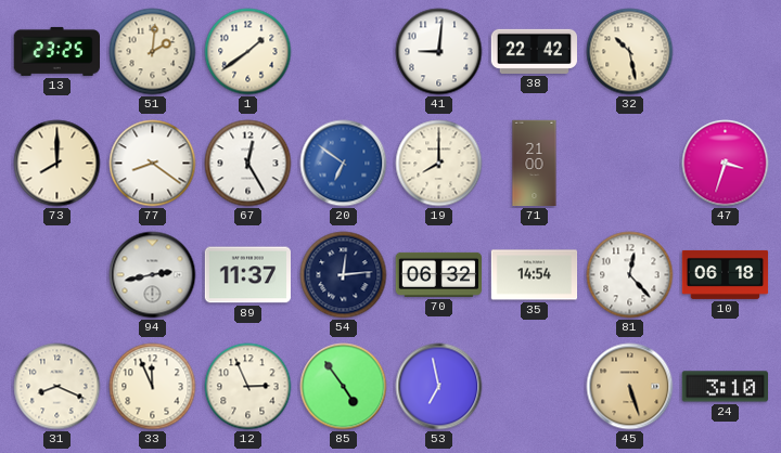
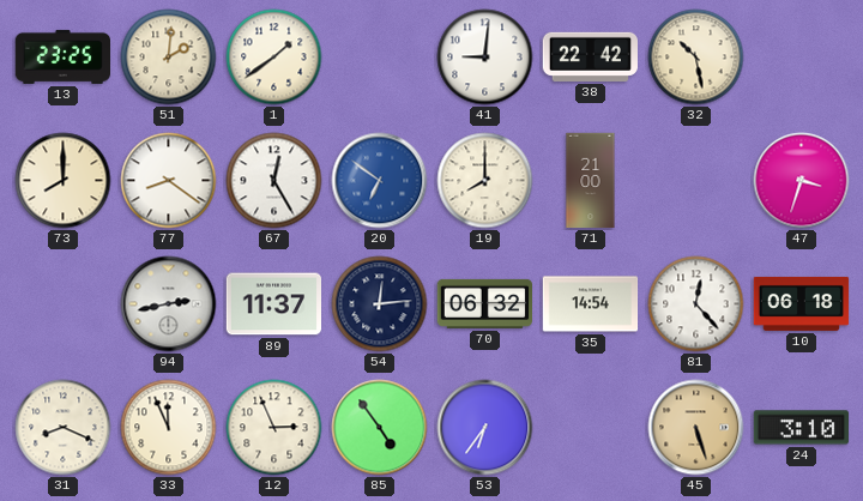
53: 6:58 -> 6:36 (485, 428)
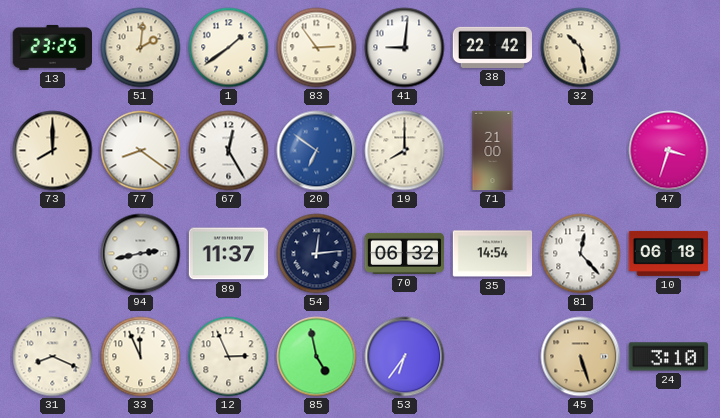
83: none -> 2:54 (317, 48)
85: 4:54 -> 4:58 (317, 357)
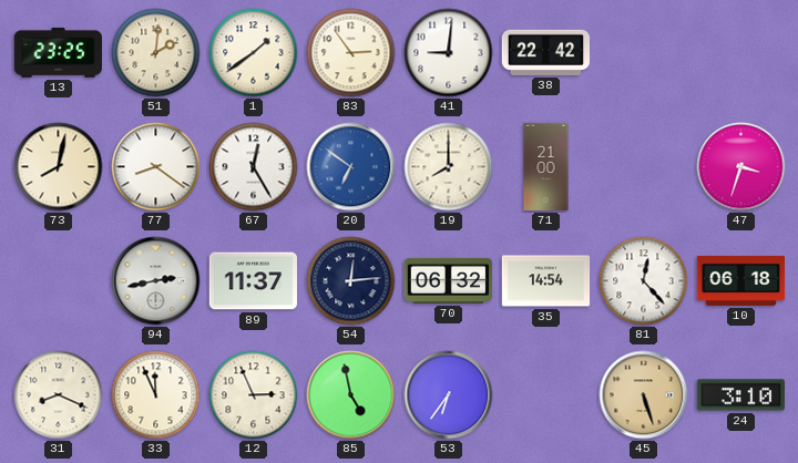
32: 10:28 -> none (581, 48)
73: 8:00 -> 8:02 (59, 167)
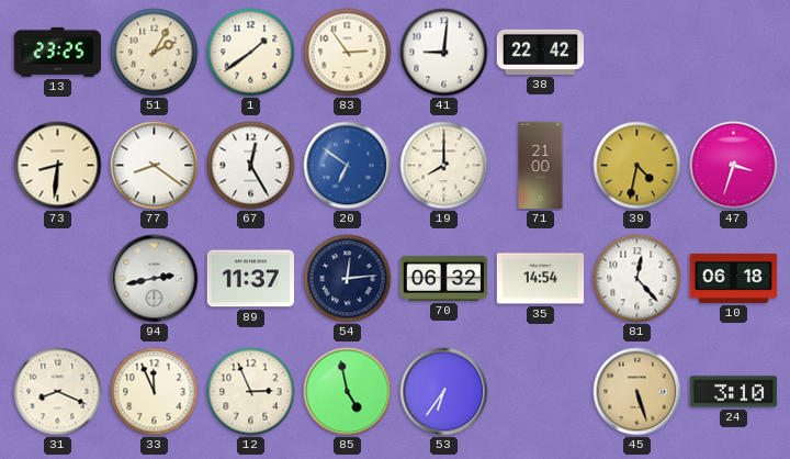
51: 2:01 -> 2:05 (155, 53)
73: 8:02 -> 8:31 (58, 166)
39: none -> 4:32 (637, 166)
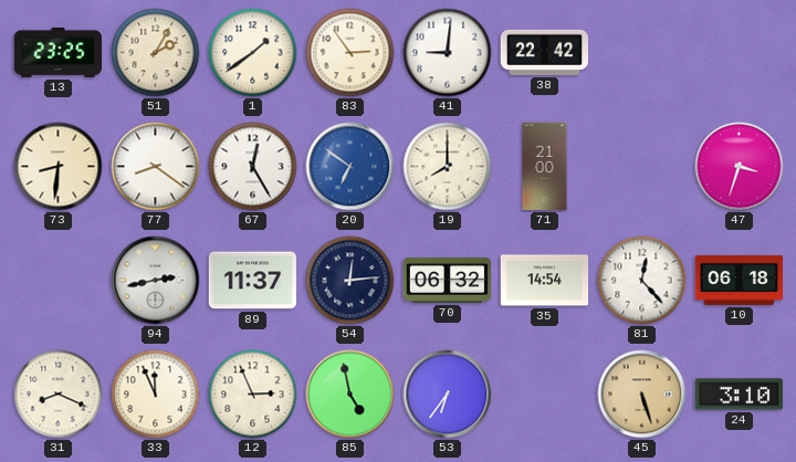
39: 4:32 -> none (637, 166)
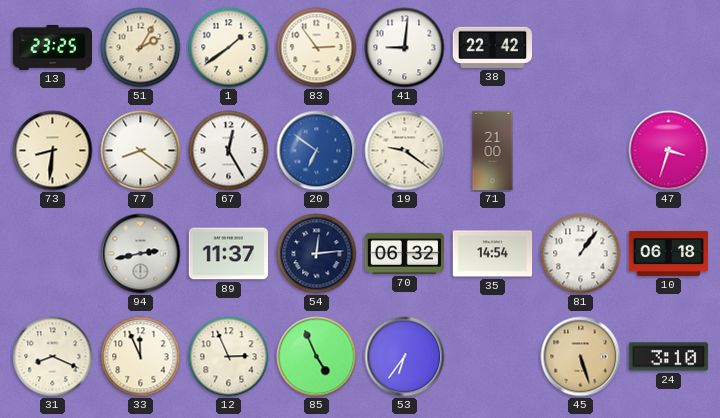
19: 8:00 -> 9:21 (405, 151)
81: 12:23 -> 1:06 (581, 254)
85: 4:58 -> 4:56 (317, 357)
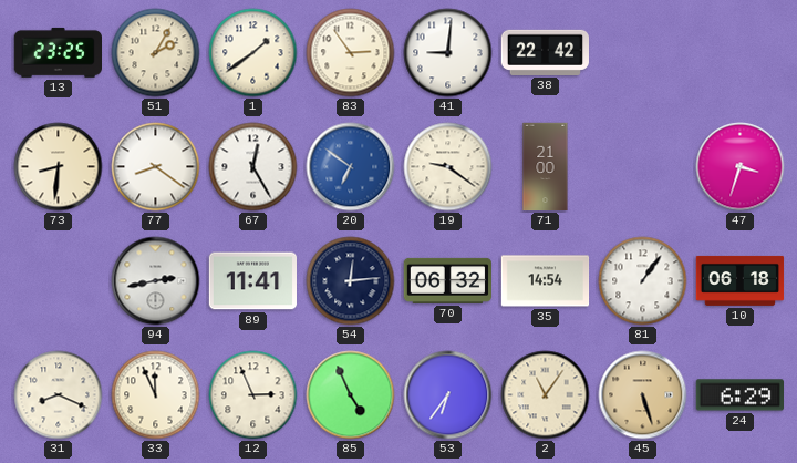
89: 11:37 -> 11:41 (253, 281)
2: none -> 11:06 (546, 395)
24: 3:10 -> 6:29 (739, 395)
